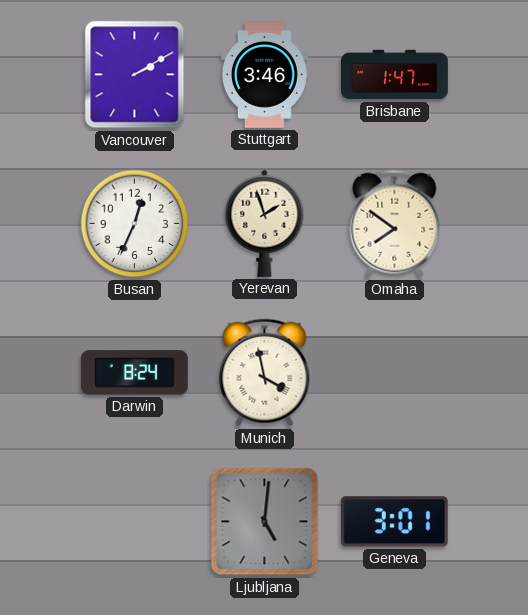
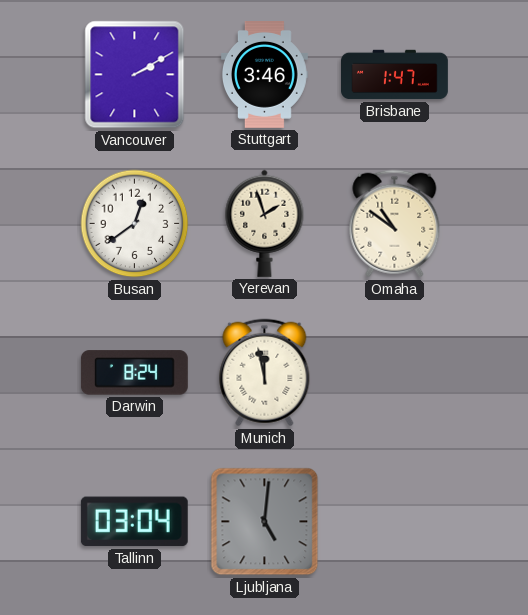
Busan: 12:34 -> 12:39 (135, 224)
Omaha: 7:51 -> 10:51 (395, 224)
Munich: 3:58 -> 11:58 (265, 373)
Tallinn: none -> 03:04 (134, 522)
Geneva: 3:01 -> none (394, 522)
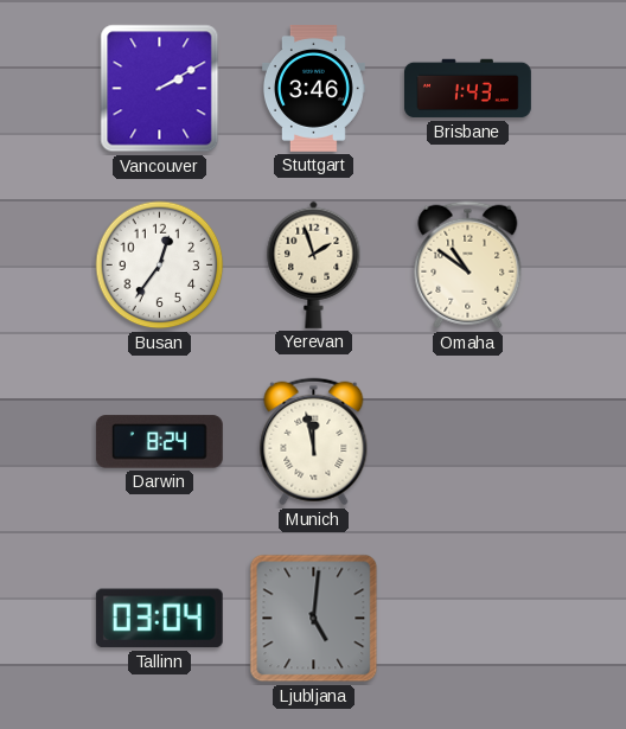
Brisbane: 1:47 -> 1:43 (468, 89)
Busan: 12:39 -> 12:36 (160, 266)
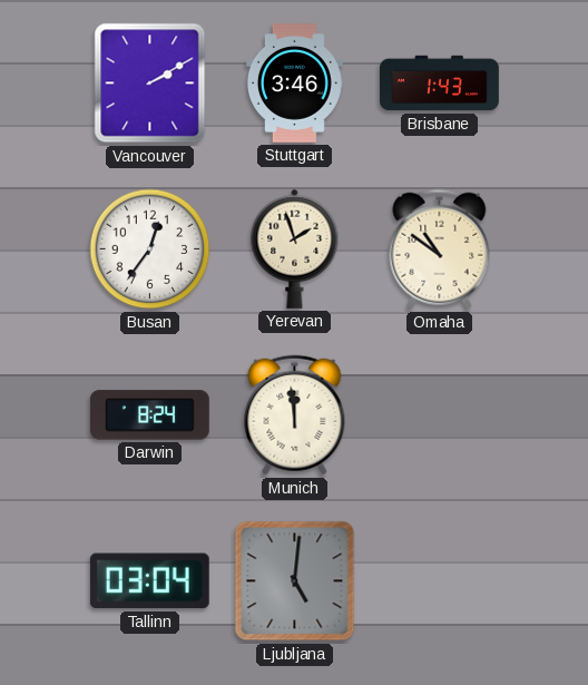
Munich: 11:58 -> 11:59 (295, 415)
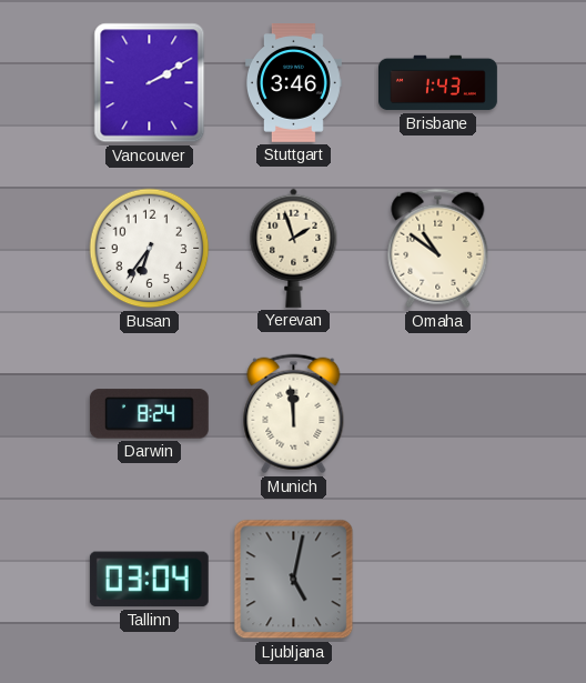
Busan: 12:36 -> 6:36 (150, 249)
Ljubljana: 5:01 -> 5:02 (294, 580)
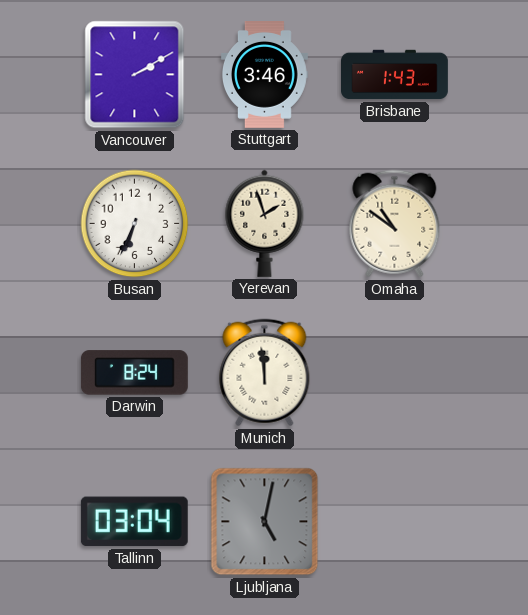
Busan: 6:36 -> 6:34 (135, 224)
